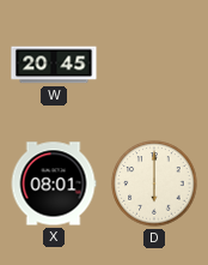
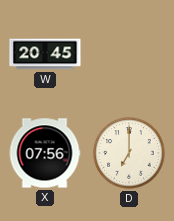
X: 08:01 -> 07:56 (45, 153)
D: 6:00 -> 7:00 (129, 153)
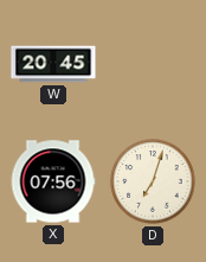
D: 7:00 -> 7:03 (153, 181)
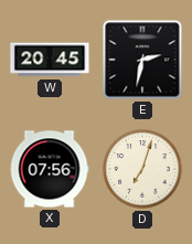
E: none -> 2:32 (142, 60)
